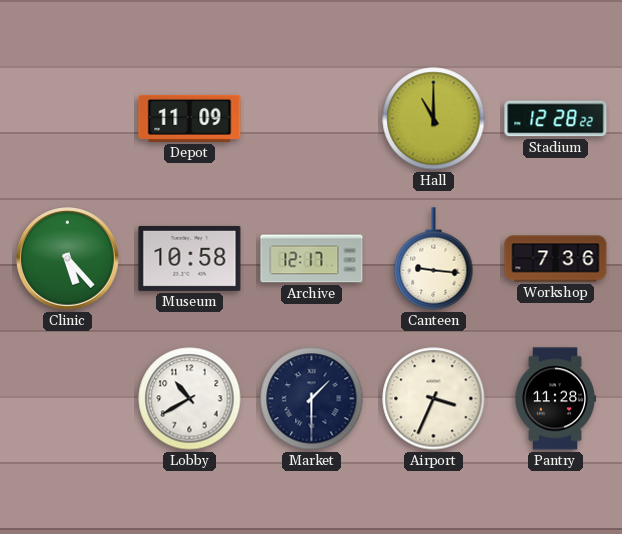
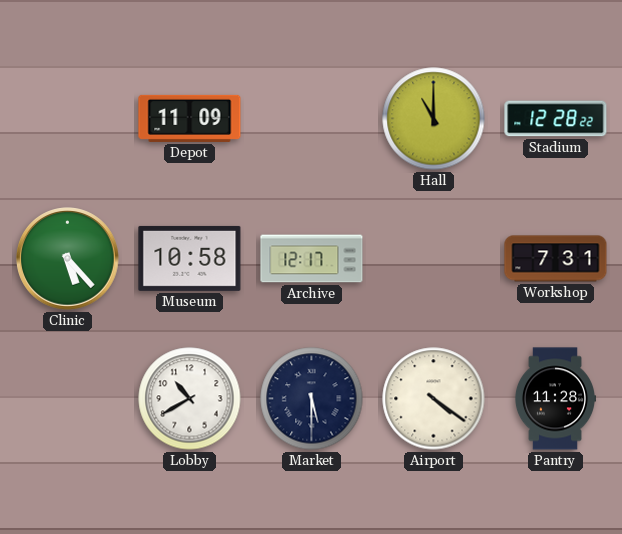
Canteen: 9:16 -> none (434, 259)
Workshop: 7:36 -> 7:31 (556, 259)
Market: 1:30 -> 5:30 (312, 399)
Airport: 3:34 -> 4:21 (434, 399)
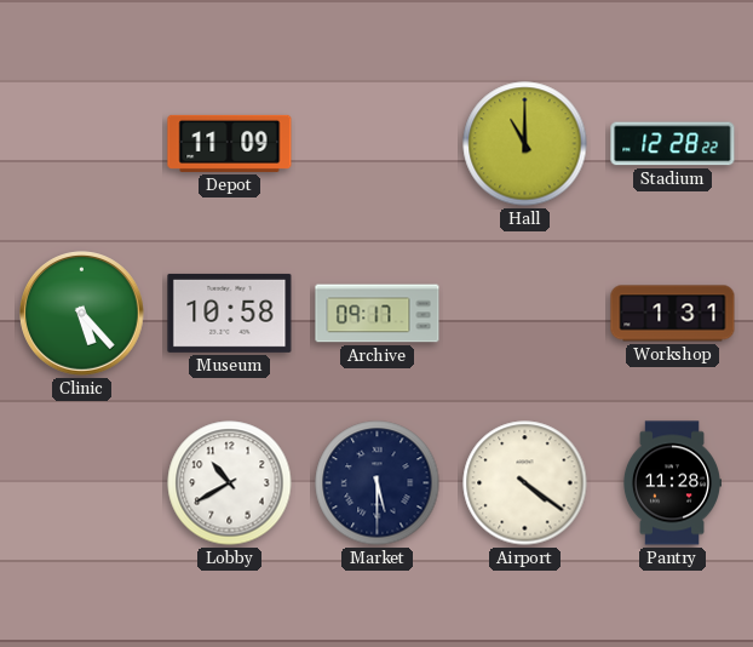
Archive: 12:17 -> 09:17 (378, 314)
Workshop: 7:31 -> 1:31 (673, 314)
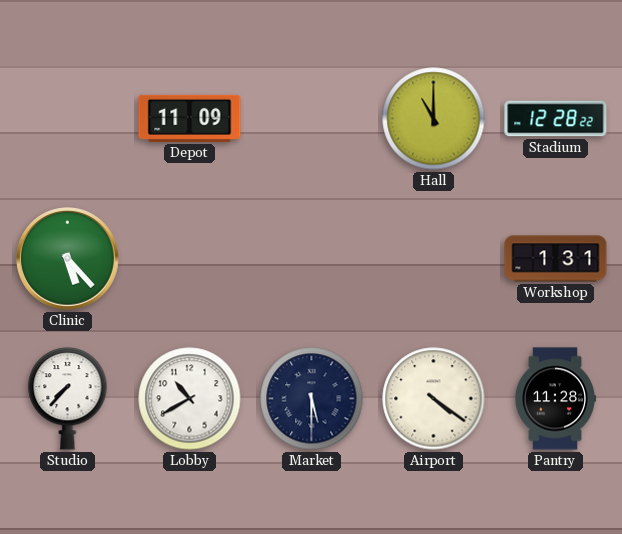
Museum: 10:58 -> none (230, 313)
Archive: 09:17 -> none (378, 314)
Studio: none -> 7:37 (68, 399)
